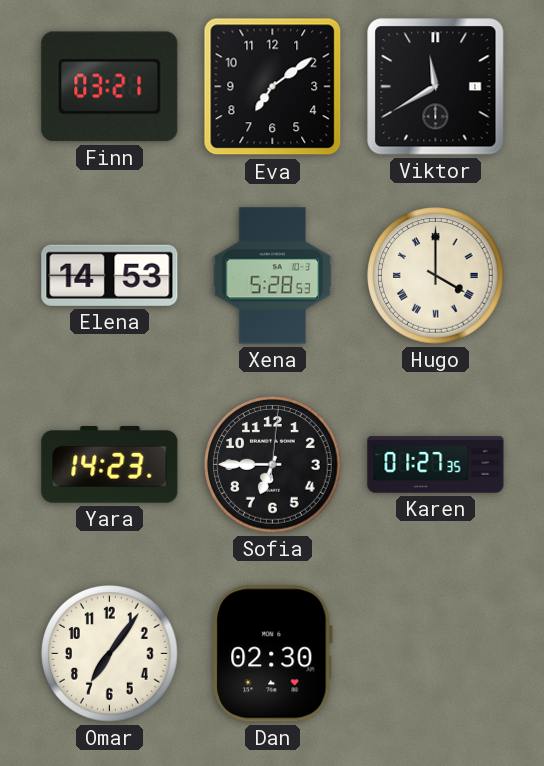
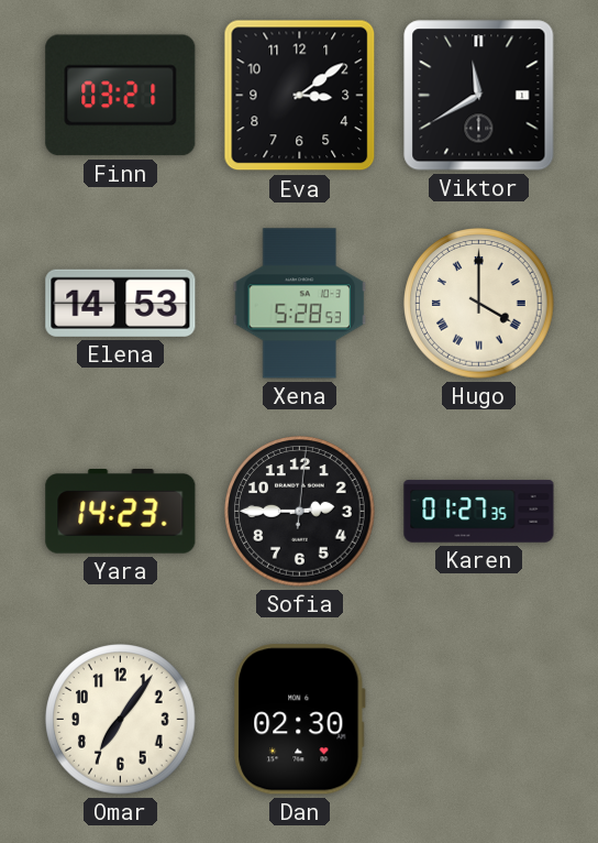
Eva: 7:09 -> 3:09 (300, 96)
Sofia: 6:45 -> 2:45 (300, 512)
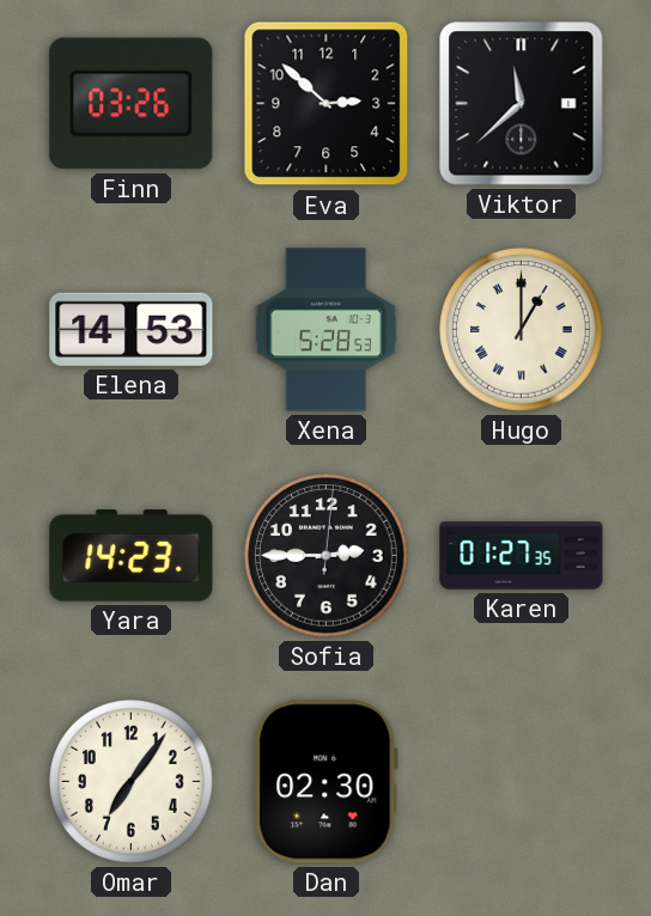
Finn: 03:21 -> 03:26 (132, 104)
Eva: 3:09 -> 2:52 (327, 104)
Viktor: 11:40 -> 11:38 (522, 104)
Hugo: 4:00 -> 1:00 (522, 330)
